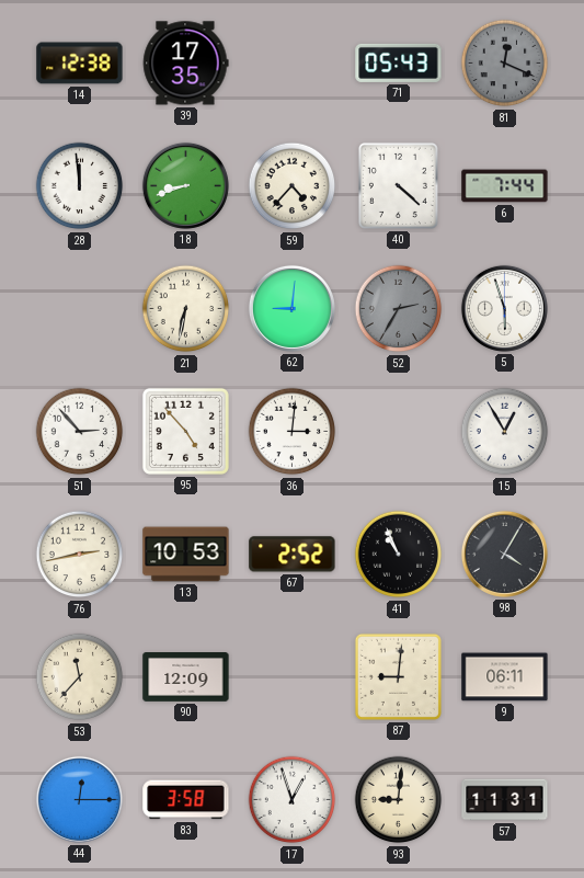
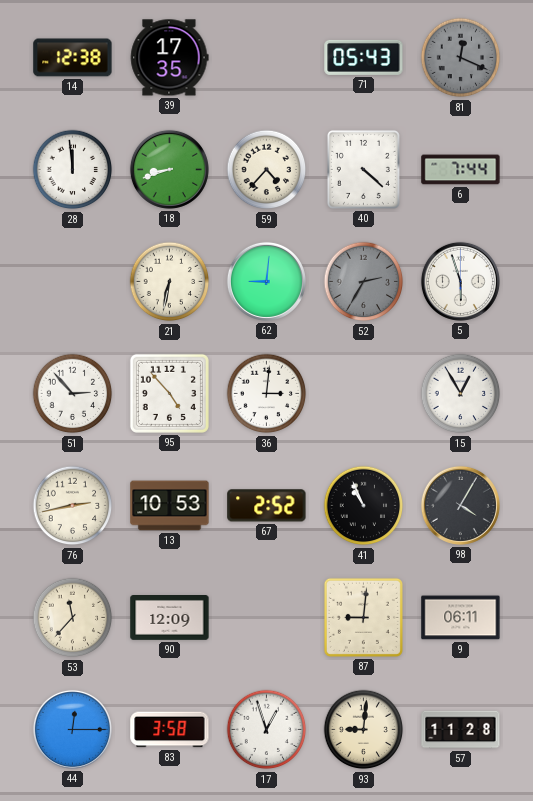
57: 11:31 -> 11:28 (461, 730)
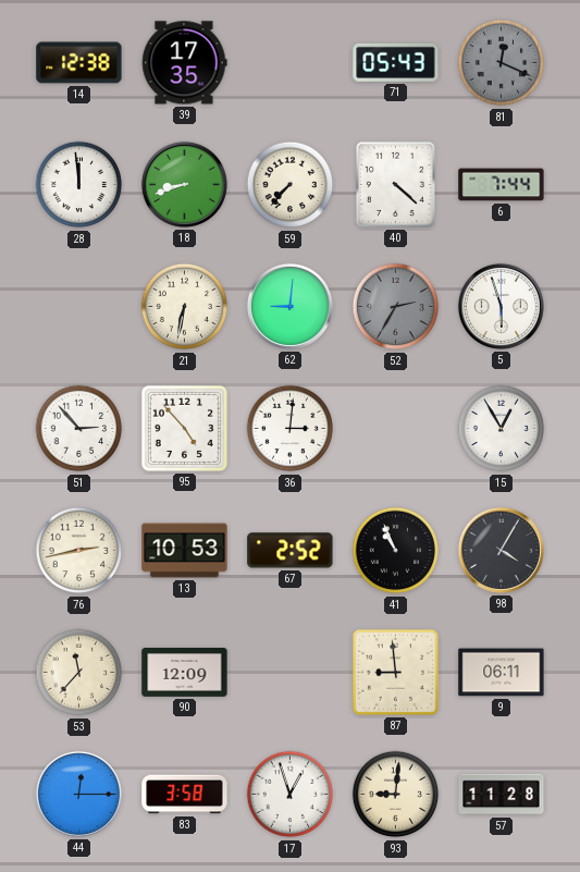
59: 4:37 -> 7:37 (291, 185)
87: 9:01 -> 8:59 (395, 672)
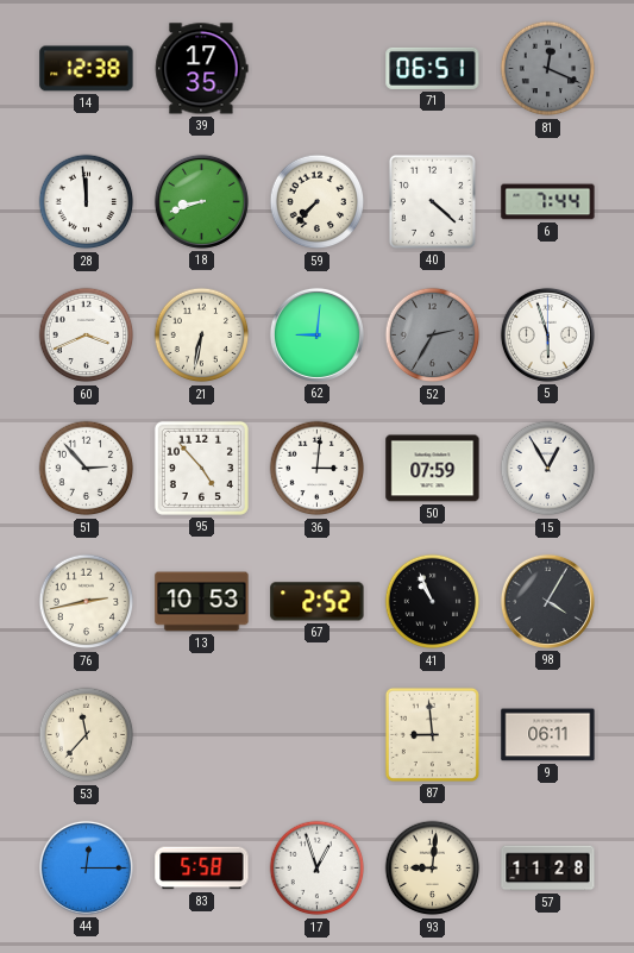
71: 05:43 -> 06:51 (433, 68)
60: none -> 3:41 (87, 336)
50: none -> 07:59 (433, 469)
90: 12:09 -> none (185, 673)
83: 3:58 -> 5:58 (202, 869)
